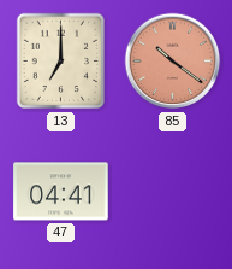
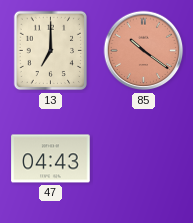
47: 04:41 -> 04:43 (51, 159)
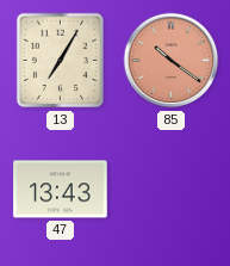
13: 7:00 -> 7:05 (60, 61)
47: 04:43 -> 13:43 (61, 190)
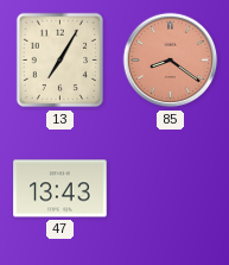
85: 10:21 -> 8:21 (171, 61)
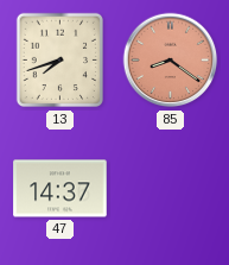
13: 7:05 -> 7:42 (59, 61)
47: 13:43 -> 14:37 (61, 189)
